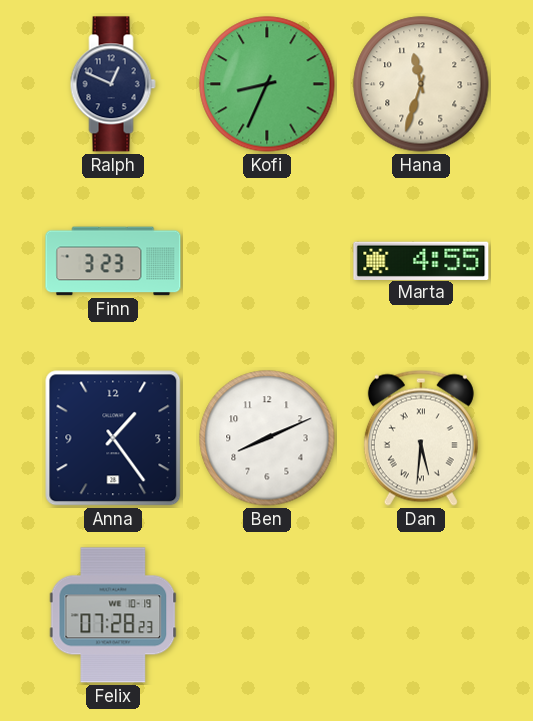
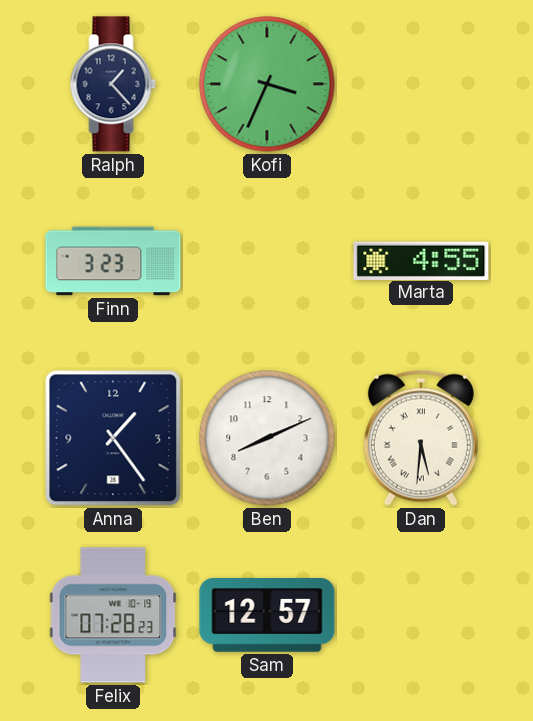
Ralph: 12:49 -> 1:23 (113, 84)
Kofi: 8:34 -> 3:34 (267, 84)
Hana: 11:33 -> none (421, 84)
Sam: none -> 12:57 (267, 615)
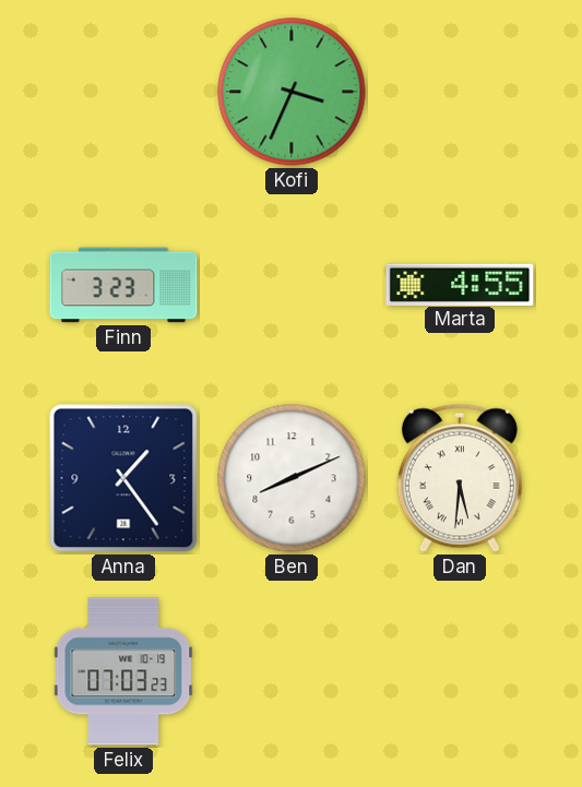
Ralph: 1:23 -> none (113, 84)
Felix: 07:28 -> 07:03 (123, 671)
Sam: 12:57 -> none (267, 615)
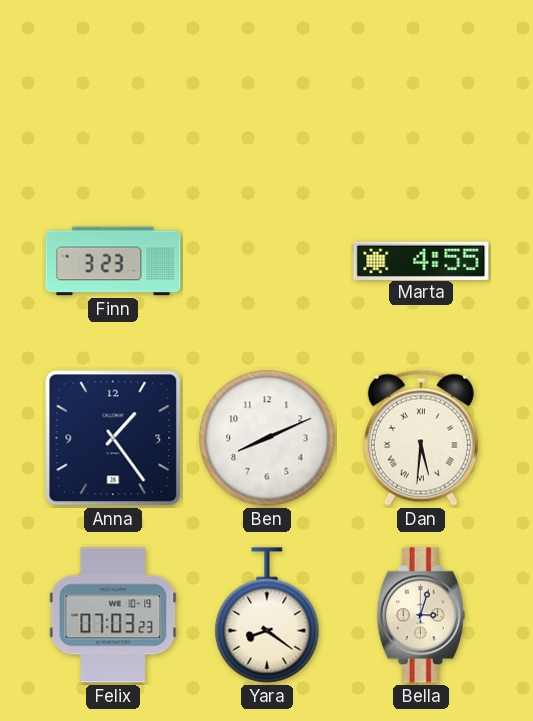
Kofi: 3:34 -> none (292, 92)
Yara: none -> 8:21 (267, 615)
Bella: none -> 3:03 (421, 615)
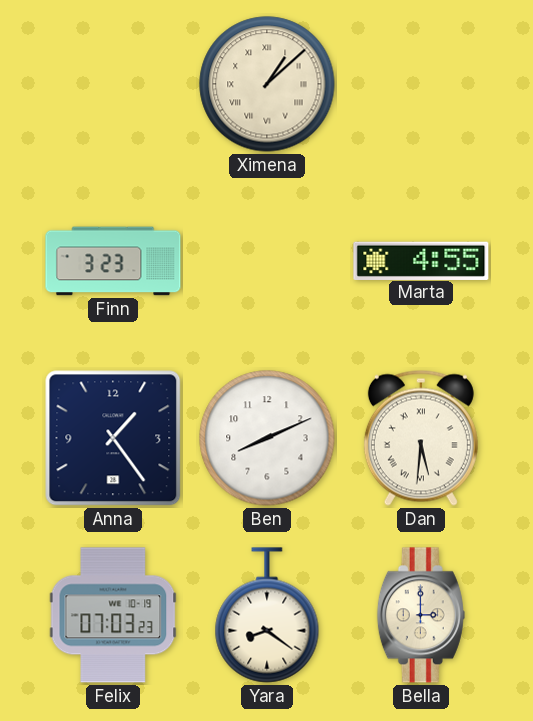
Ximena: none -> 1:08 (267, 84)
Bella: 3:03 -> 3:00 (421, 615)
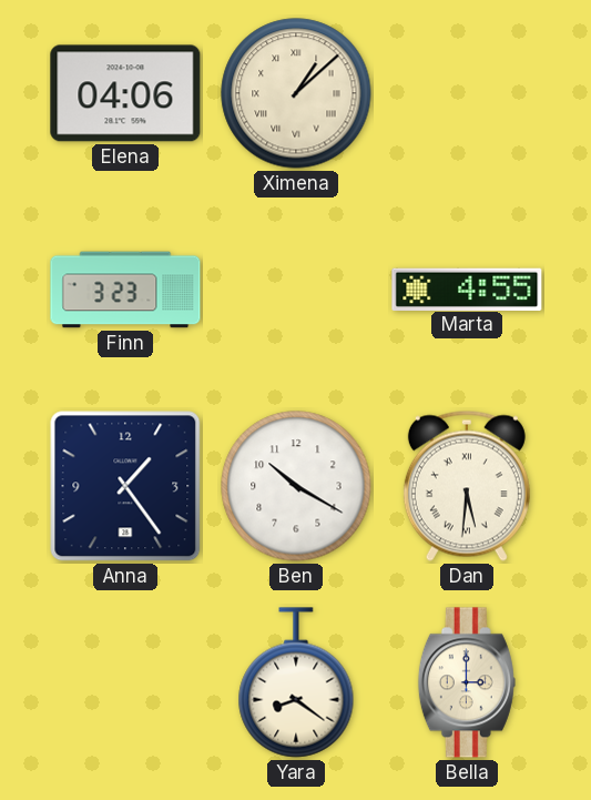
Elena: none -> 04:06 (125, 93)
Ben: 8:11 -> 10:20 (296, 486)
Felix: 07:03 -> none (113, 615)
